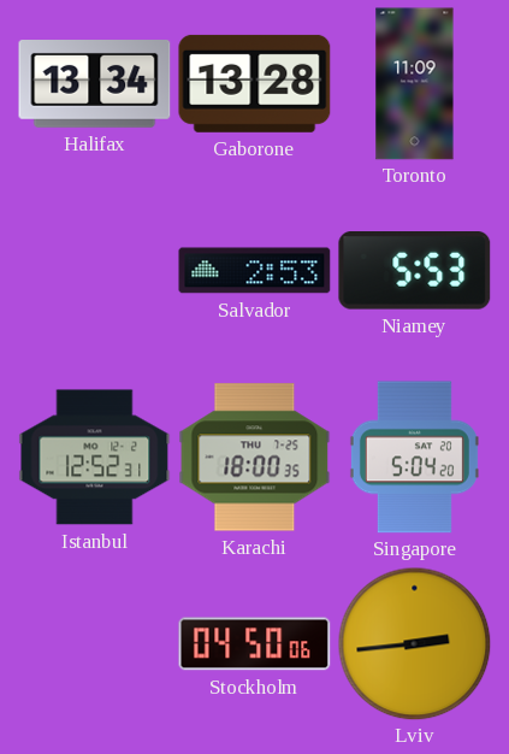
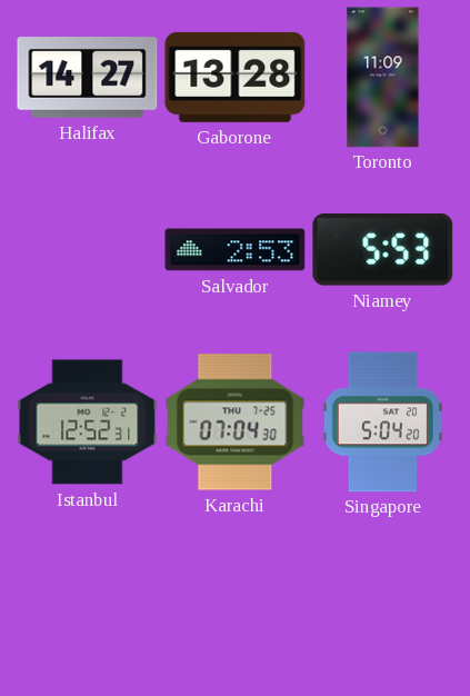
Halifax: 13:34 -> 14:27 (88, 78)
Karachi: 18:00 -> 07:04 (236, 422)
Stockholm: 04:50 -> none (255, 644)
Lviv: 2:44 -> none (414, 643)
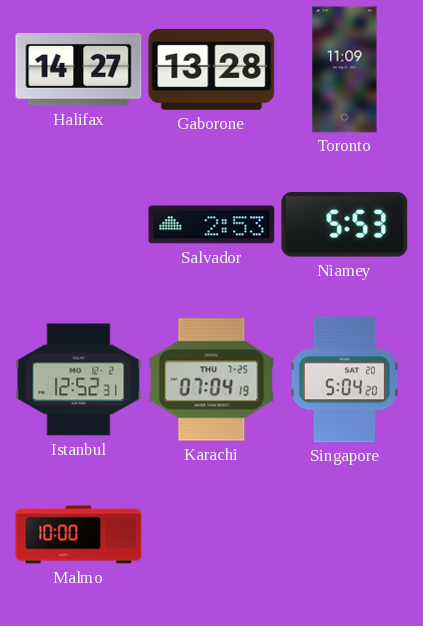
Karachi: 07:04:30 -> 07:04:19 (212, 380)
Malmo: none -> 10:00 (79, 535)
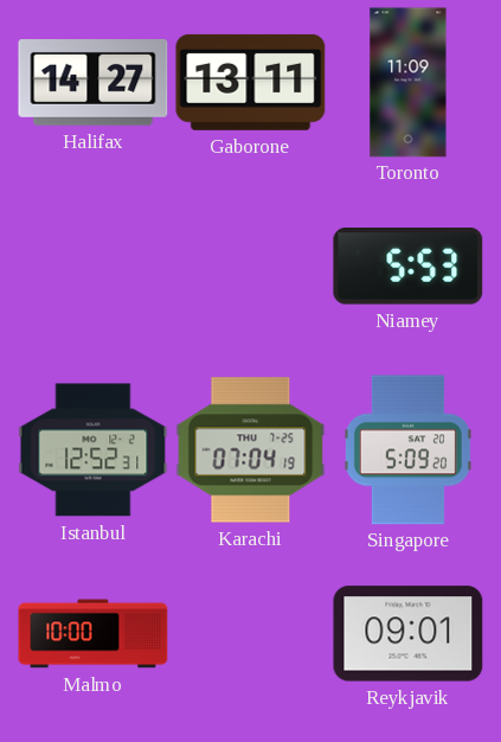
Gaborone: 13:28 -> 13:11 (251, 82)
Salvador: 2:53 -> none (212, 225)
Singapore: 5:04 -> 5:09 (407, 450)
Reykjavik: none -> 09:01 (409, 634)
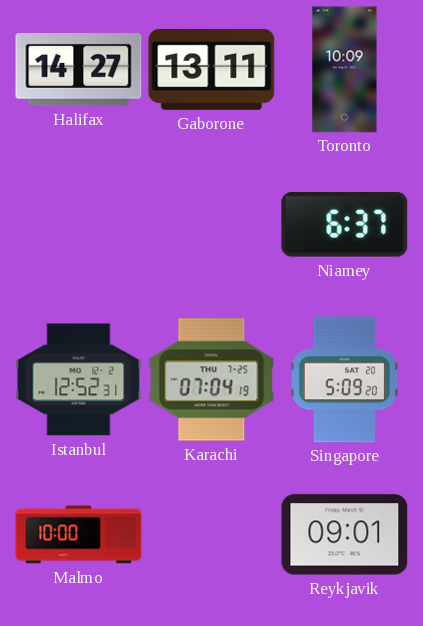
Toronto: 11:09 -> 10:09 (345, 70)
Niamey: 5:53 -> 6:37 (345, 225)
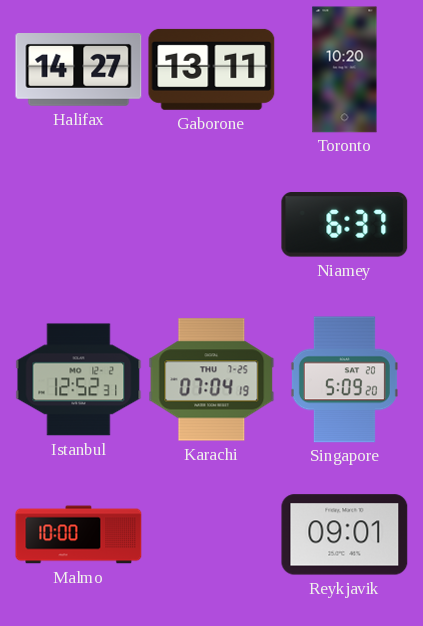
Toronto: 10:09 -> 10:20 (345, 70)
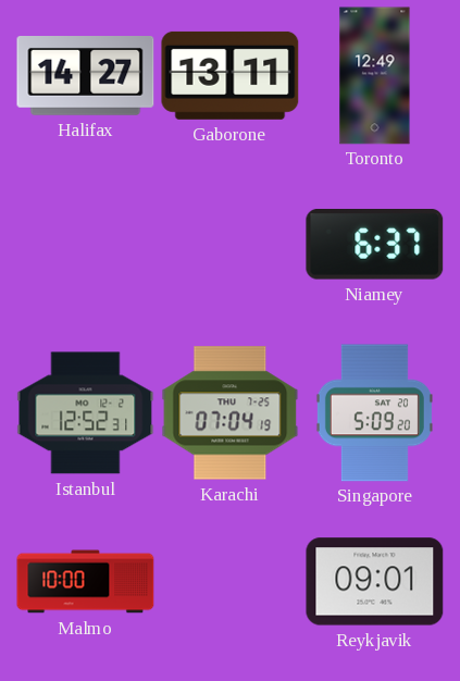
Toronto: 10:20 -> 12:49 (375, 76)
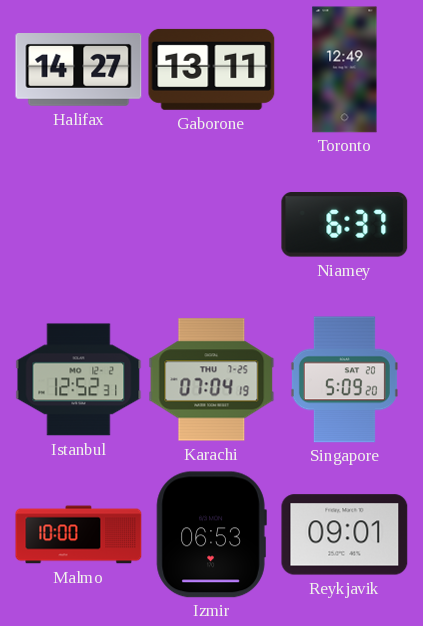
Izmir: none -> 06:53 (211, 535)
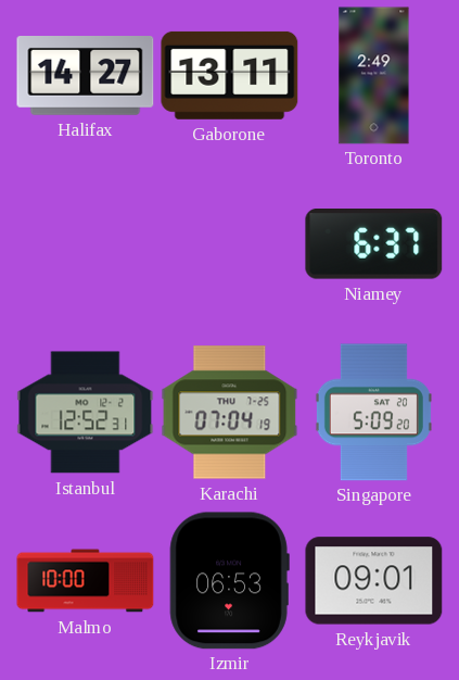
Toronto: 12:49 -> 2:49 (374, 76)
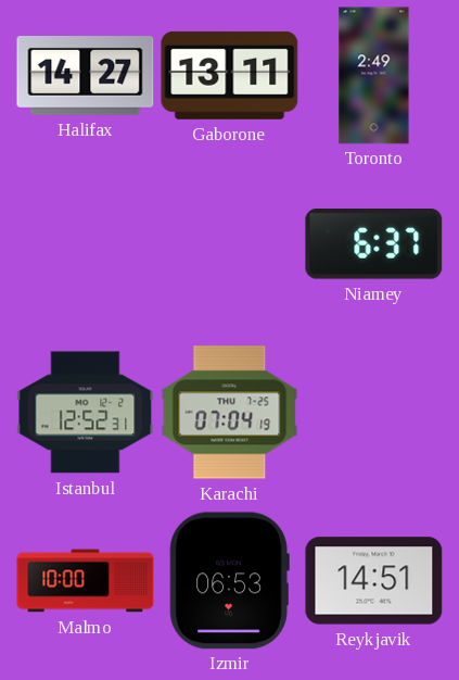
Singapore: 5:09 -> none (373, 413)
Reykjavik: 09:01 -> 14:51 (374, 581)
